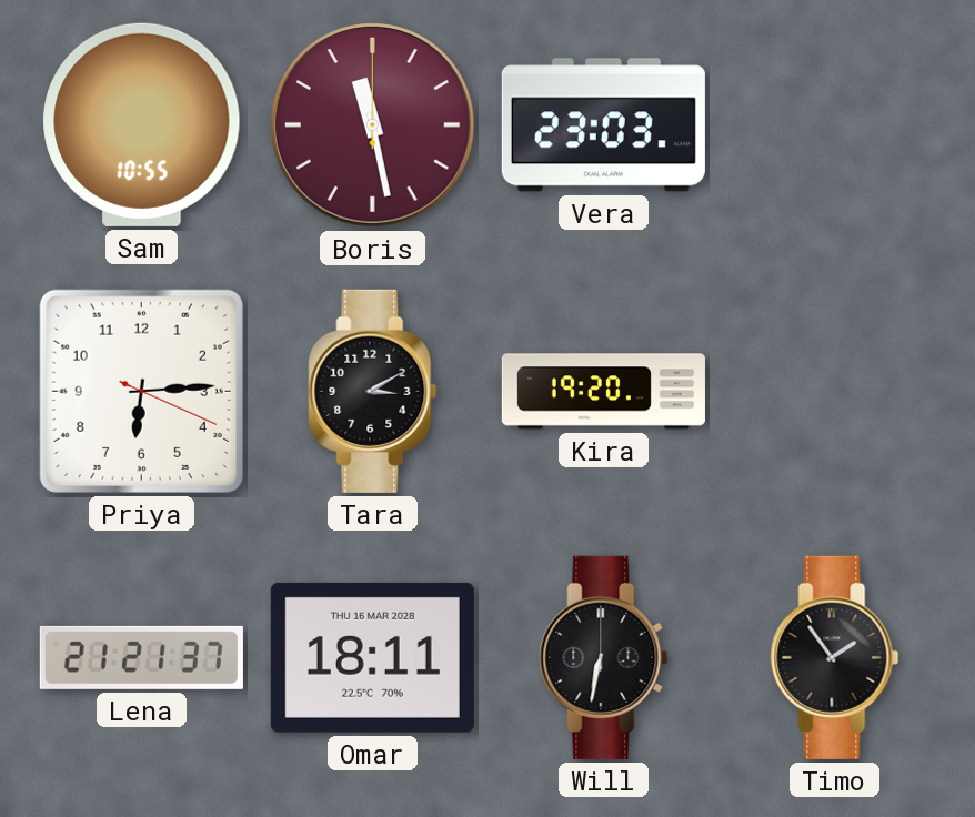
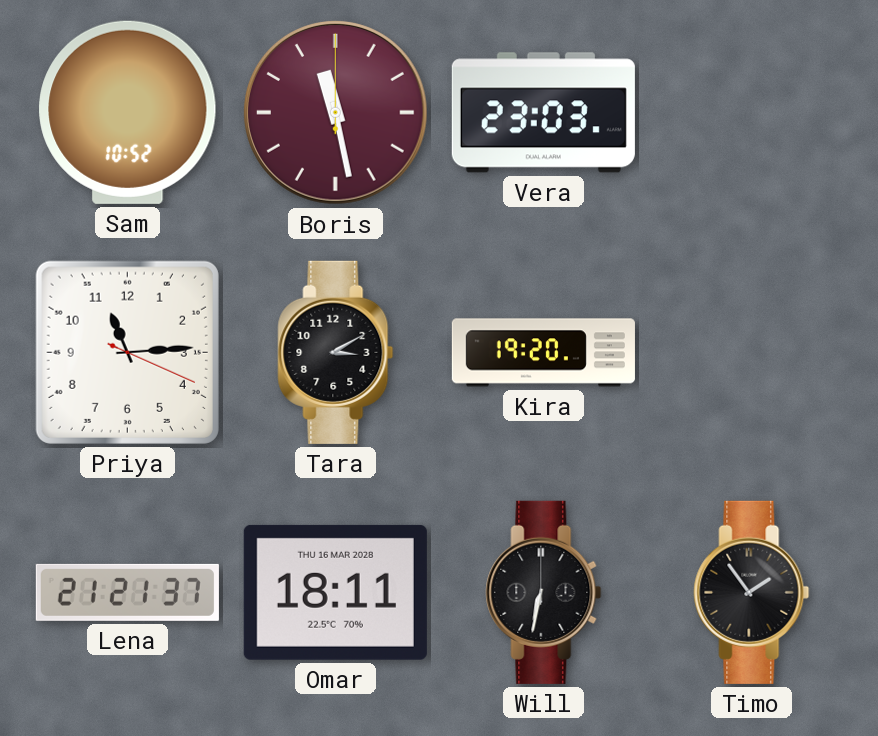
Sam: 10:55 -> 10:52 (128, 112)
Priya: 6:14 -> 11:14 (127, 352)
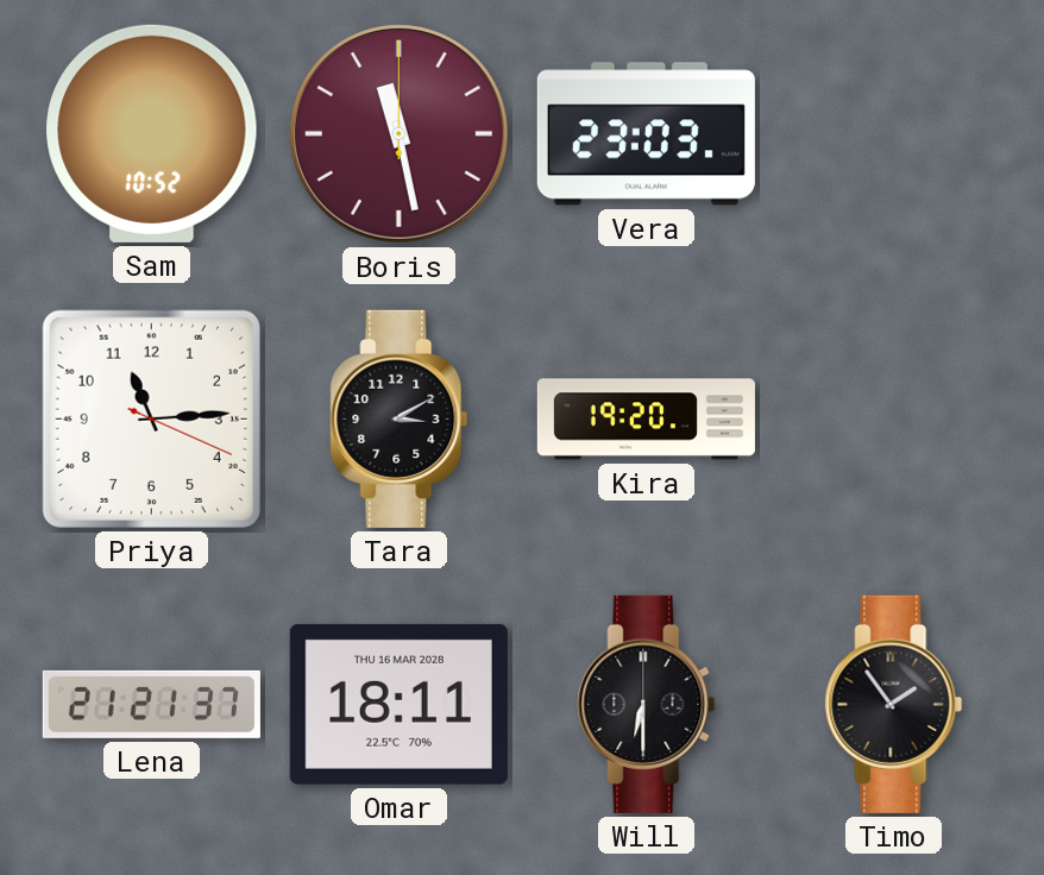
Will: 6:32 -> 6:30 (647, 704)
